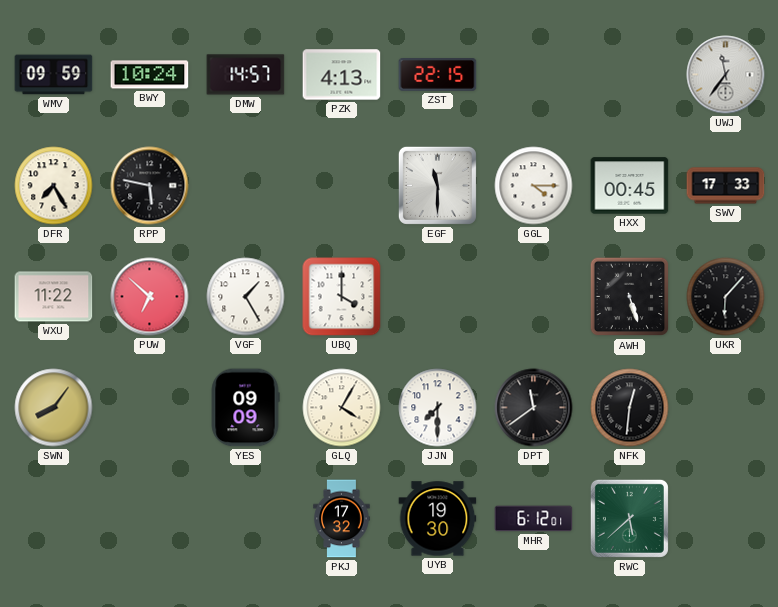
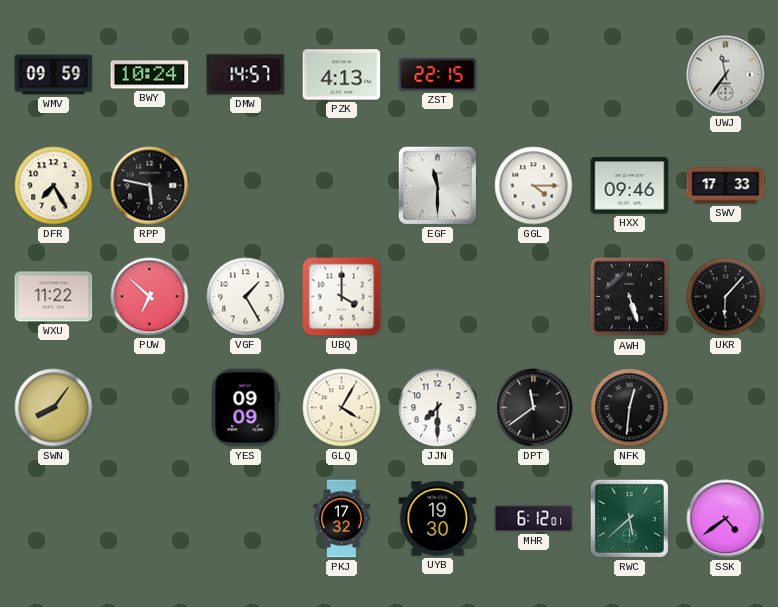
HXX: 00:45 -> 09:46 (630, 186)
SSK: none -> 4:39 (726, 519)
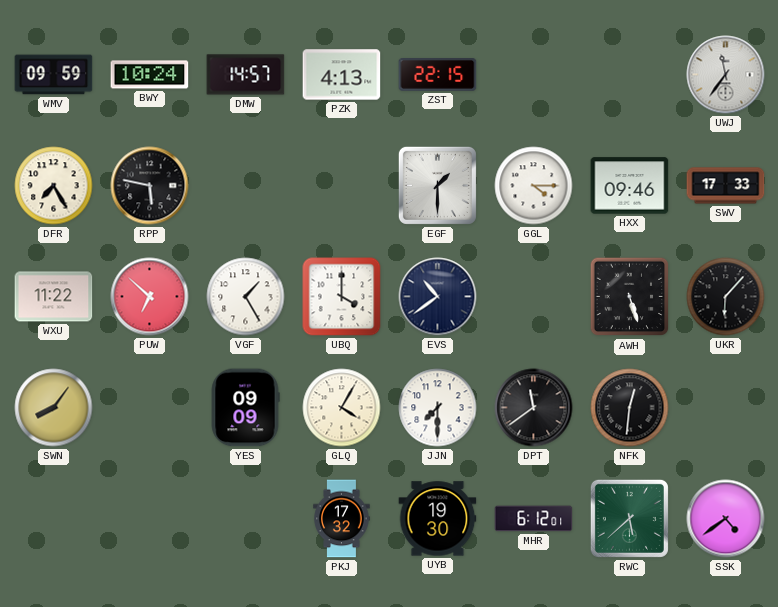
EGF: 11:30 -> 1:30 (437, 185)
EVS: none -> 10:39 (438, 297)
